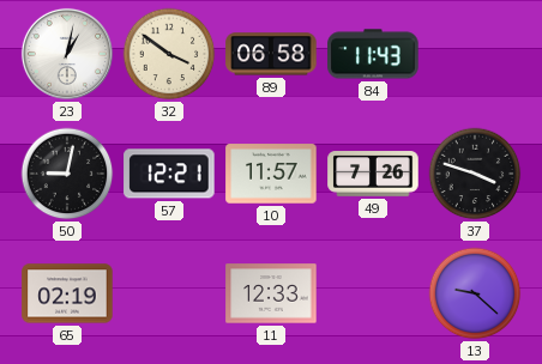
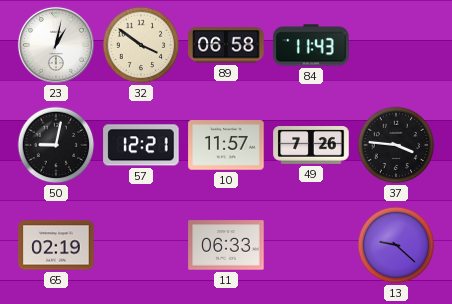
37: 3:48 -> 3:46 (396, 145)
11: 12:33 -> 06:33 (226, 245)
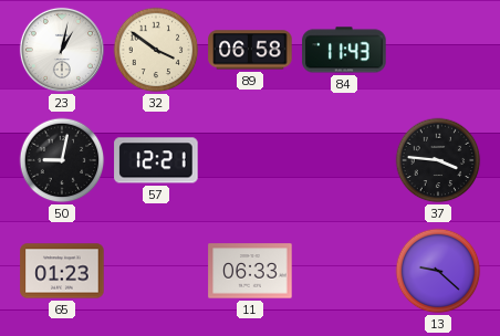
10: 11:57 -> none (226, 145)
49: 7:26 -> none (311, 145)
65: 02:19 -> 01:23 (62, 271)
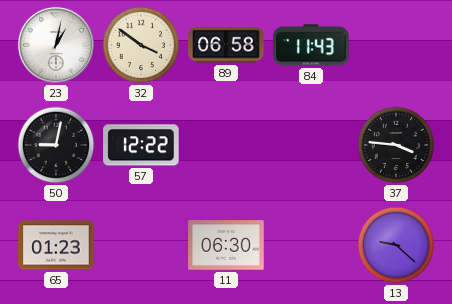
57: 12:21 -> 12:22 (141, 145)
11: 06:33 -> 06:30 (226, 245)
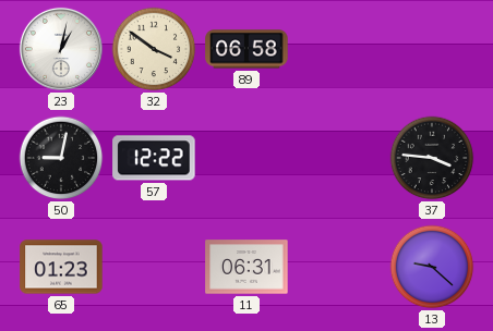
84: 11:43 -> none (311, 45)
11: 06:30 -> 06:31 (246, 267)
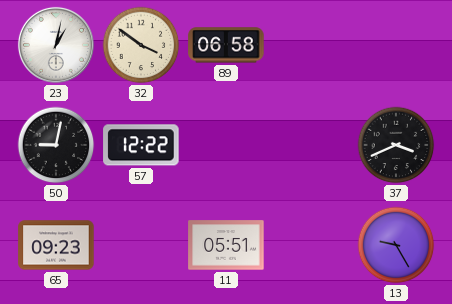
37: 3:46 -> 3:41 (396, 145)
65: 01:23 -> 09:23 (56, 245)
11: 06:31 -> 05:51 (226, 245)
13: 9:22 -> 9:25 (396, 245)
